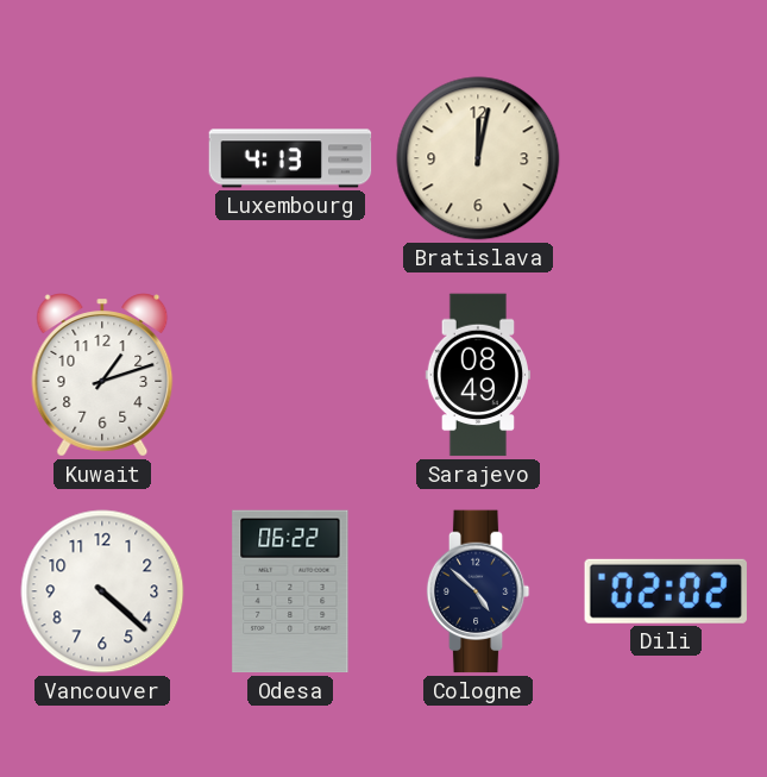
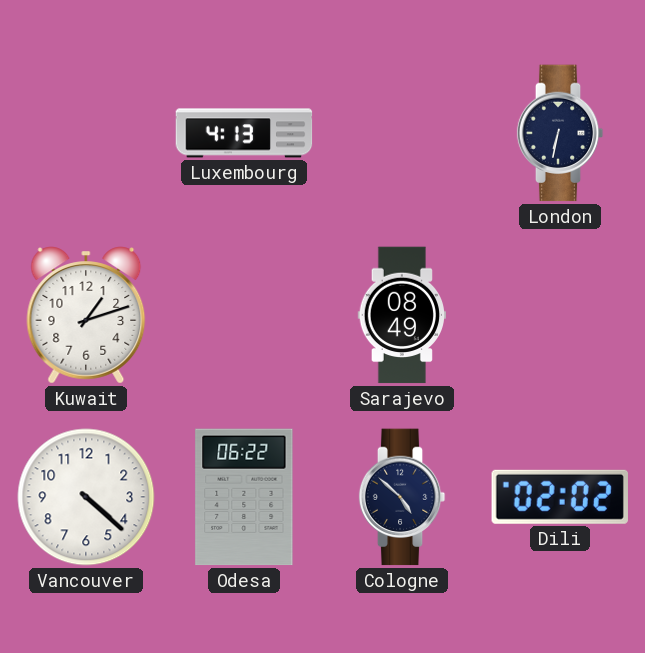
Bratislava: 12:02 -> none (478, 158)
London: none -> 6:32 (560, 133)
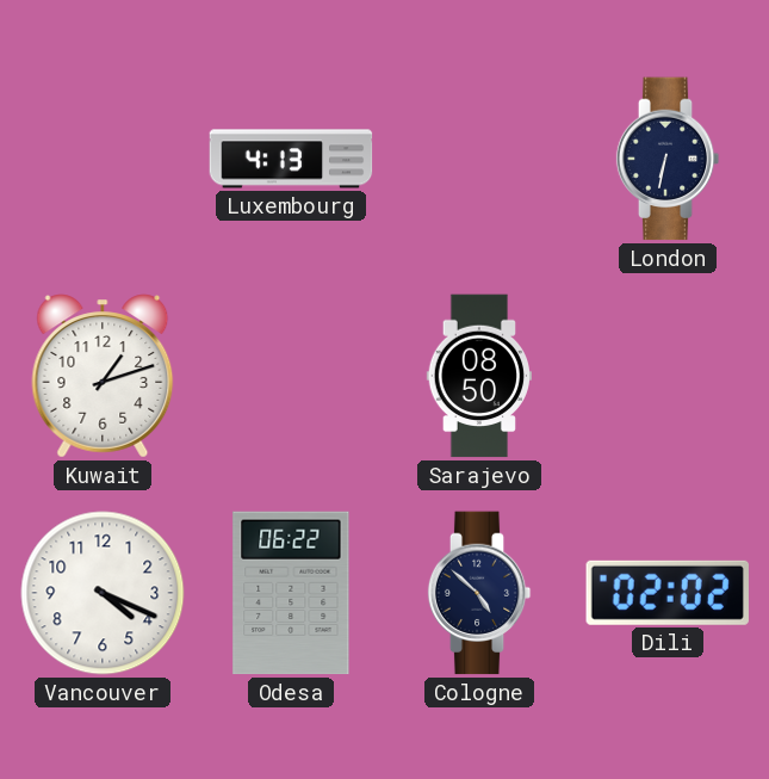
Sarajevo: 08:49 -> 08:50 (478, 376)
Vancouver: 4:22 -> 4:19 (103, 593)
